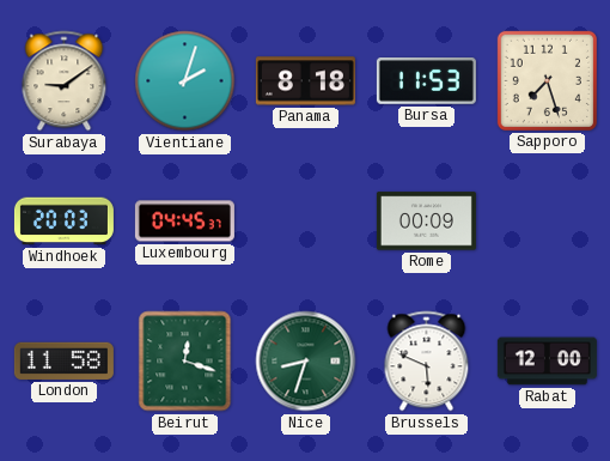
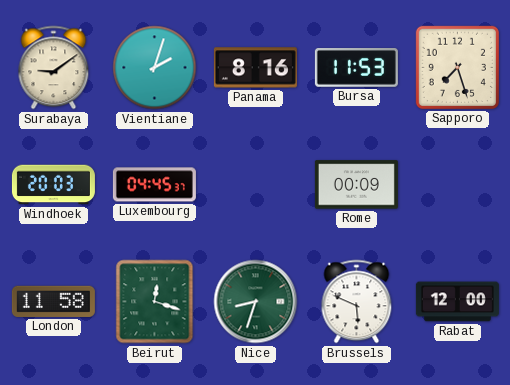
Panama: 8:18 -> 8:16 (255, 68)
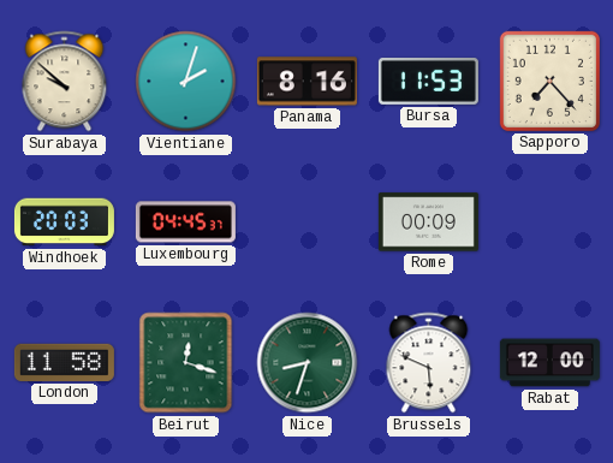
Surabaya: 9:09 -> 9:52 (65, 82)
Sapporo: 7:27 -> 7:23 (549, 81)
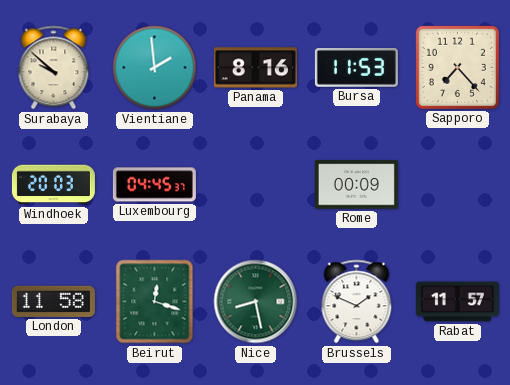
Vientiane: 2:03 -> 1:59 (155, 68)
Nice: 8:33 -> 8:28 (256, 302)
Brussels: 5:49 -> 1:49 (357, 302)
Rabat: 12:00 -> 11:57 (457, 302)
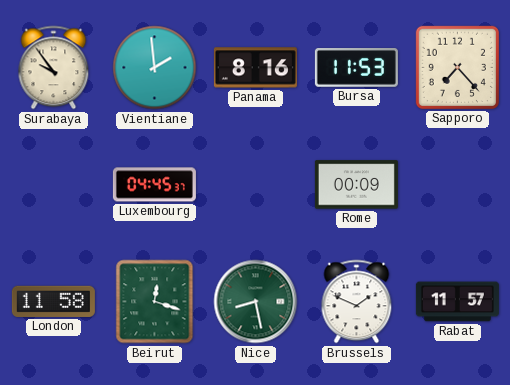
Surabaya: 9:52 -> 9:54 (54, 68)
Windhoek: 20:03 -> none (53, 185)
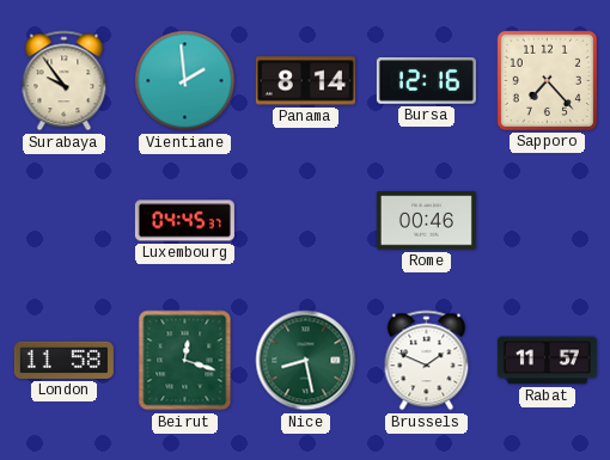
Panama: 8:16 -> 8:14 (305, 81)
Bursa: 11:53 -> 12:16 (426, 81)
Rome: 00:09 -> 00:46 (426, 221)
